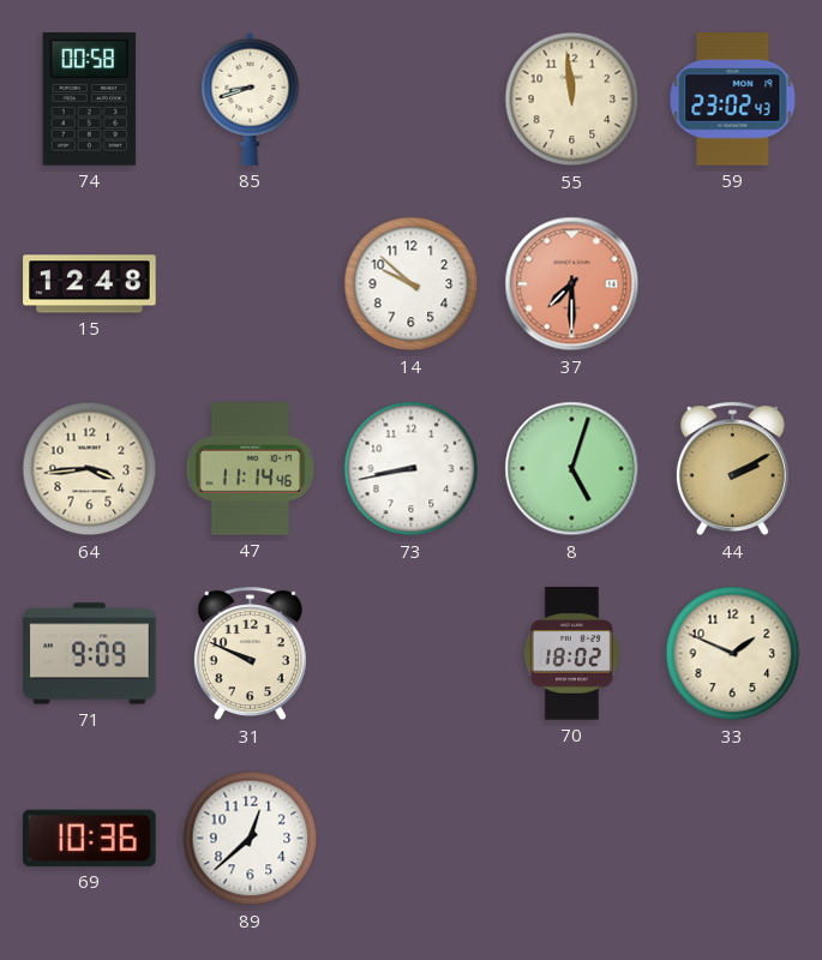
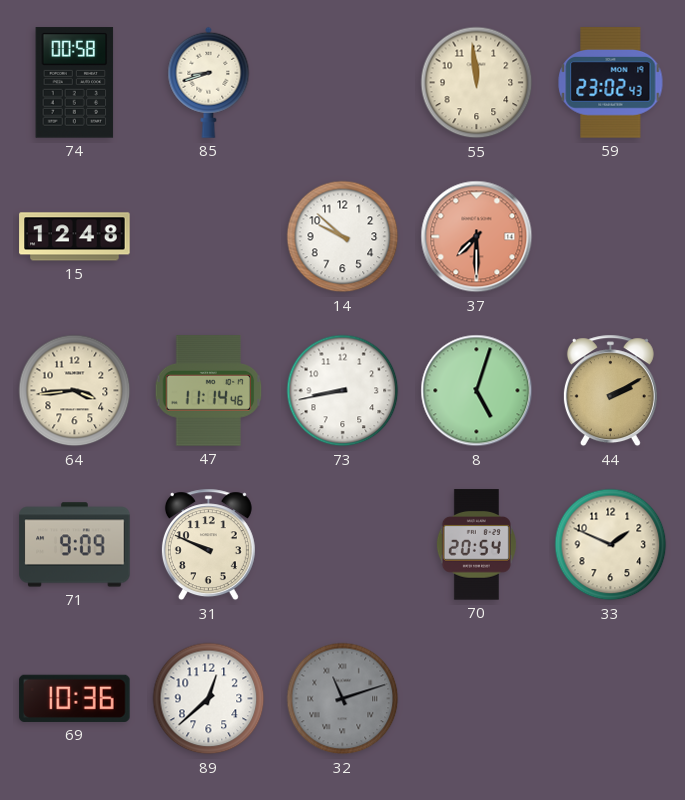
70: 18:02 -> 20:54 (476, 545)
32: none -> 11:12 (343, 699)
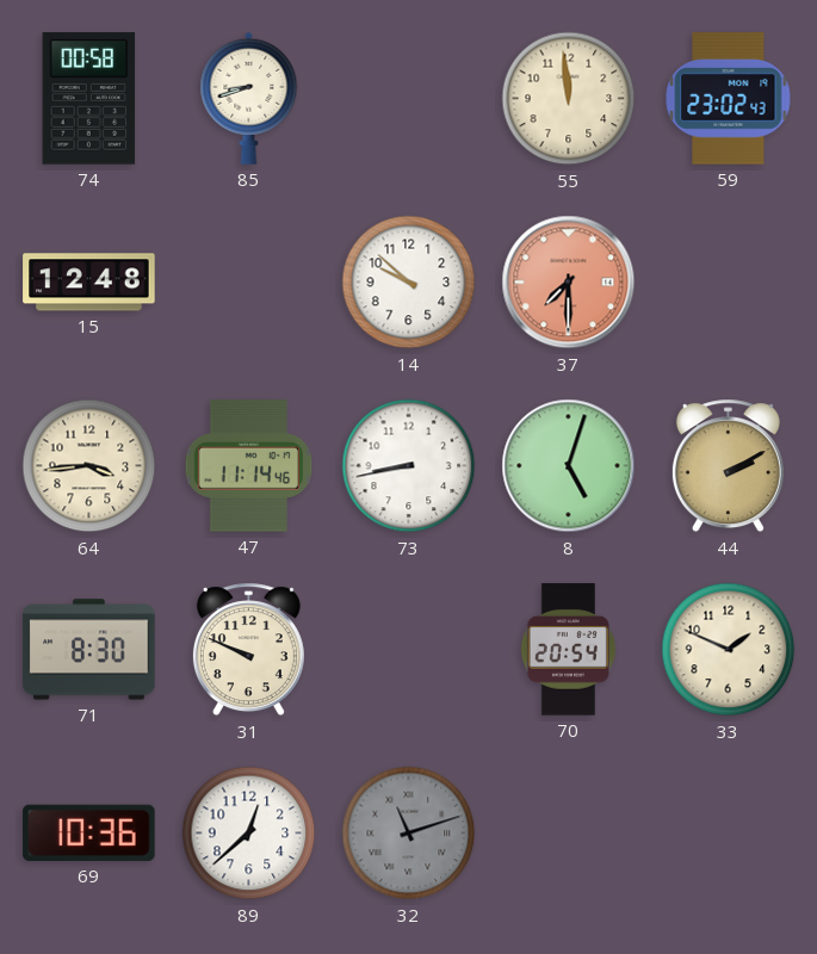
71: 9:09 -> 8:30 (89, 650)
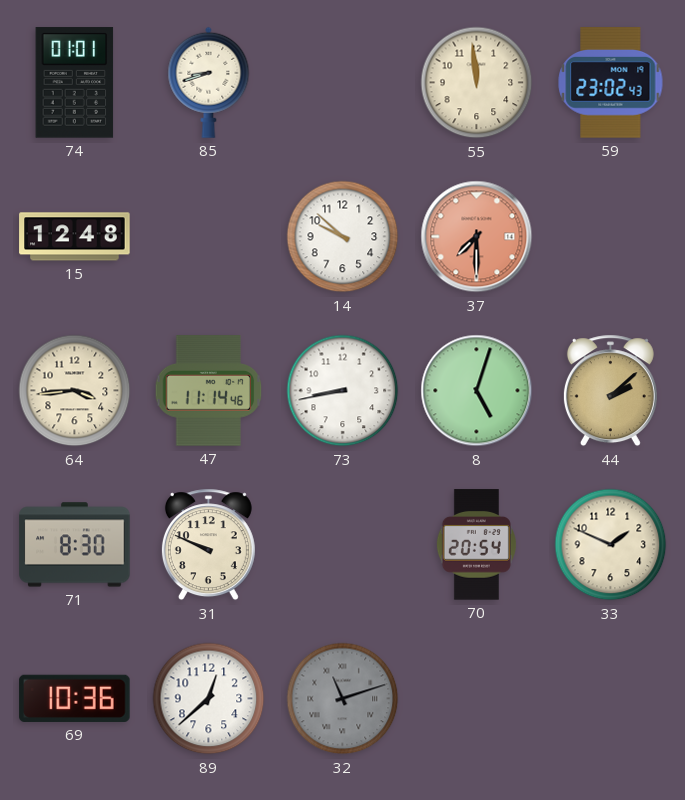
74: 00:58 -> 01:01 (75, 83)
44: 2:10 -> 2:08 (610, 391)
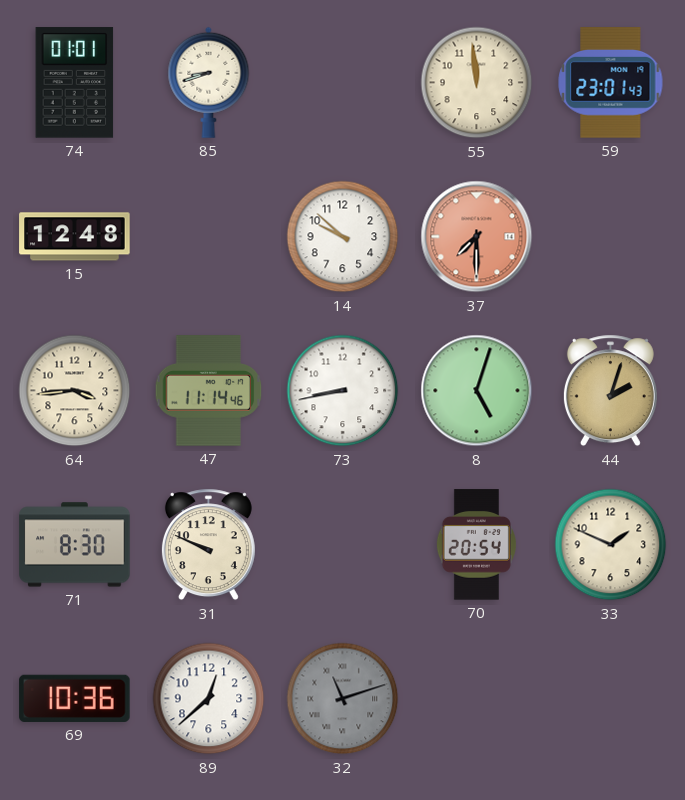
59: 23:02 -> 23:01 (611, 83)
44: 2:08 -> 2:03 (610, 391)
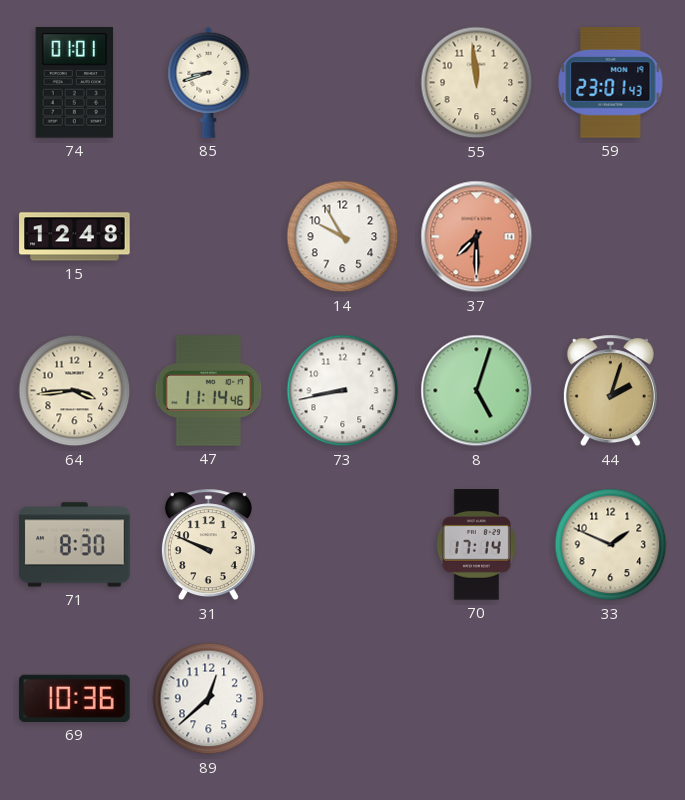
14: 9:52 -> 9:55 (343, 237)
70: 20:54 -> 17:14 (476, 545)
32: 11:12 -> none (343, 699)
